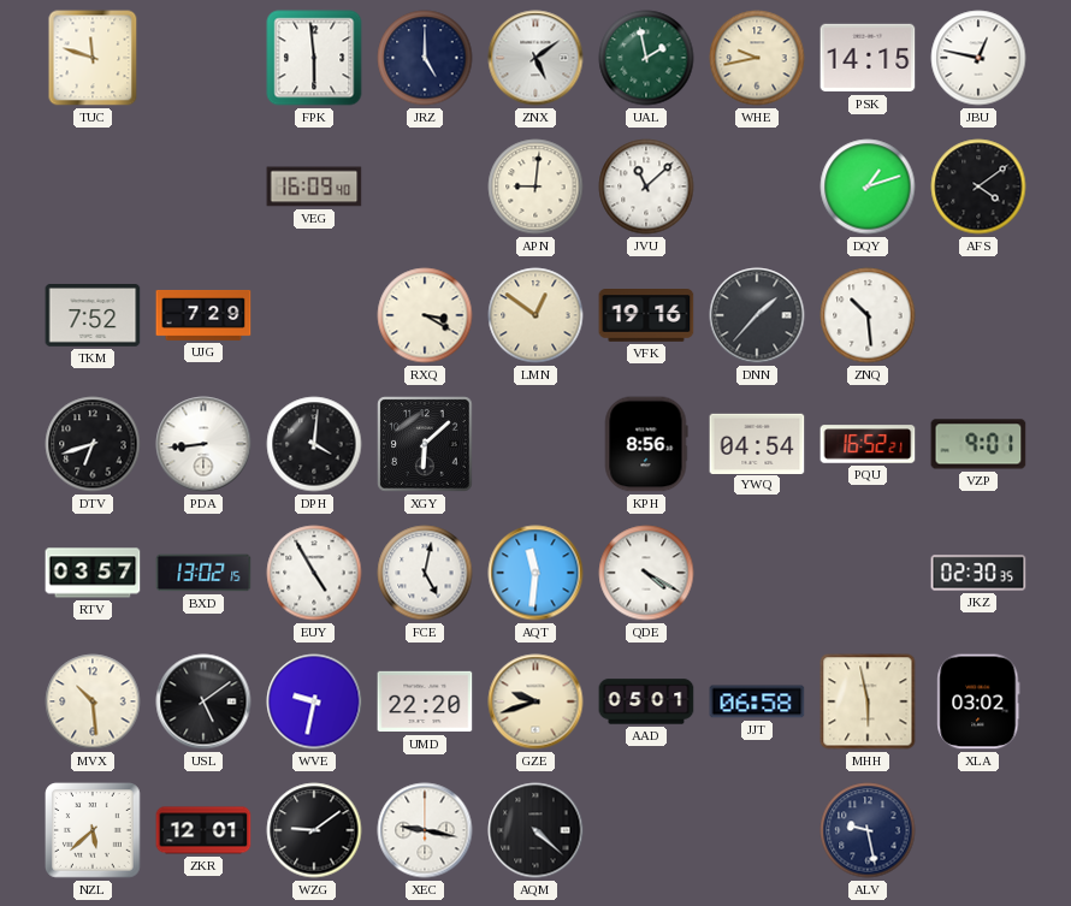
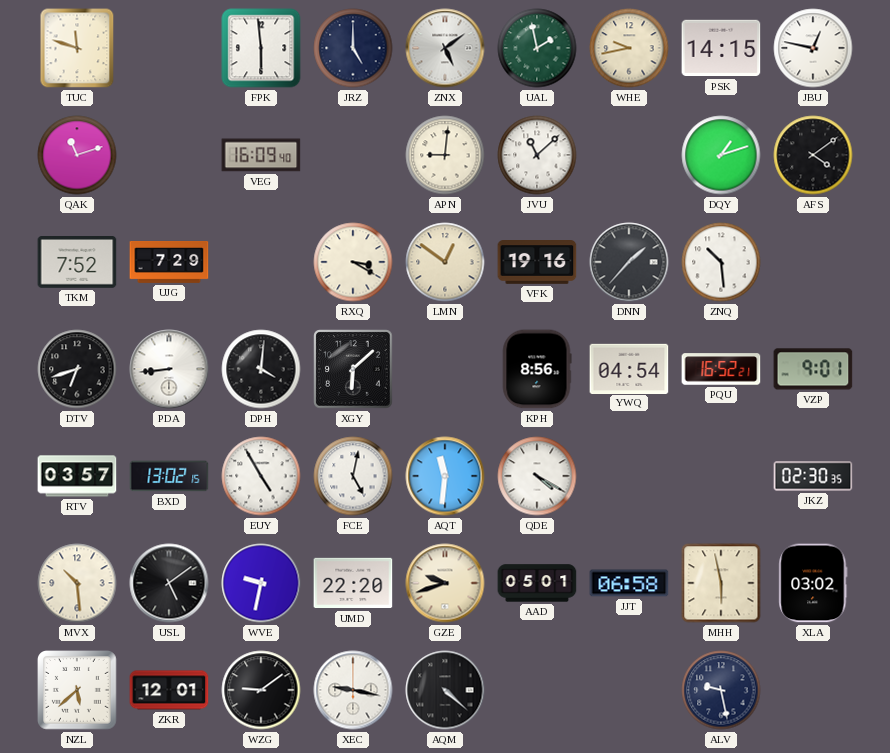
QAK: none -> 11:12 (77, 155)
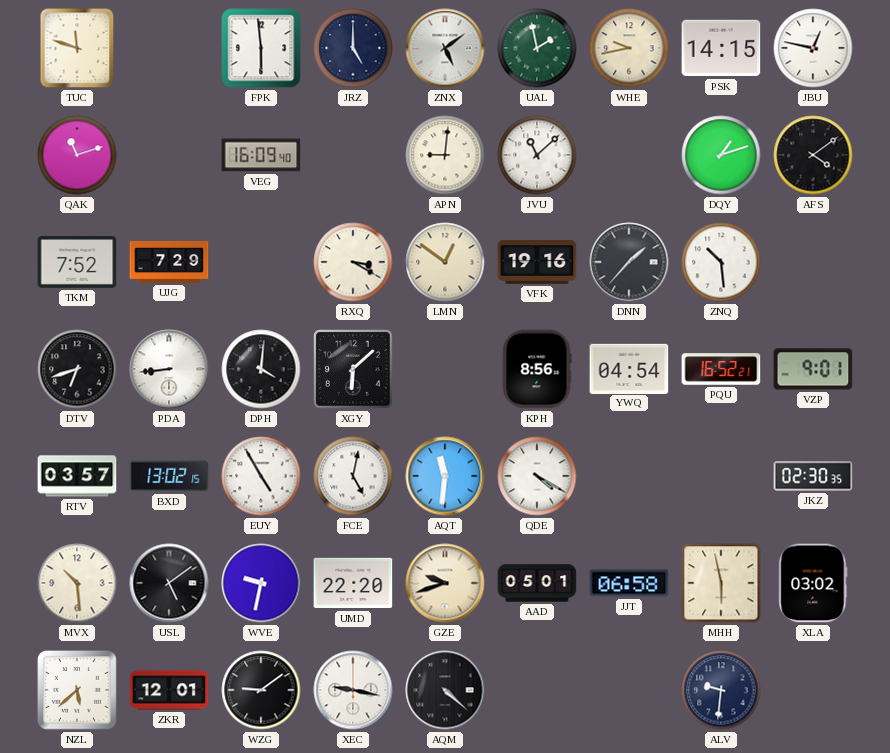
ALV: 9:28 -> 9:31 (721, 690)
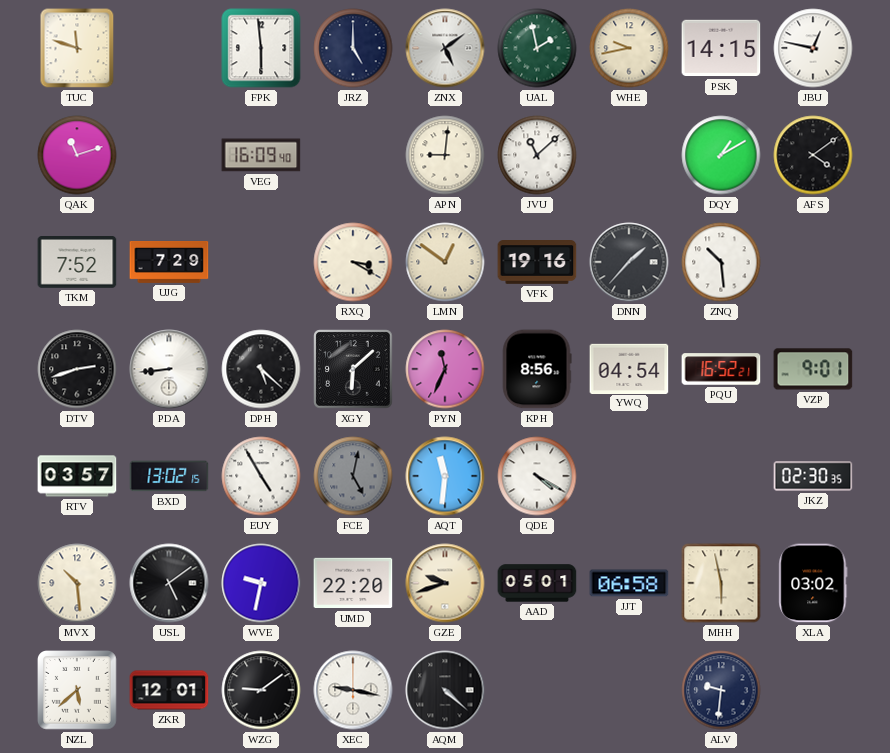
DQY: 1:12 -> 1:10 (721, 155)
DTV: 6:42 -> 2:42 (77, 369)
DPH: 4:01 -> 5:22 (261, 369)
PYN: none -> 11:34 (445, 369)
FCE dial: white -> grey (353, 476)
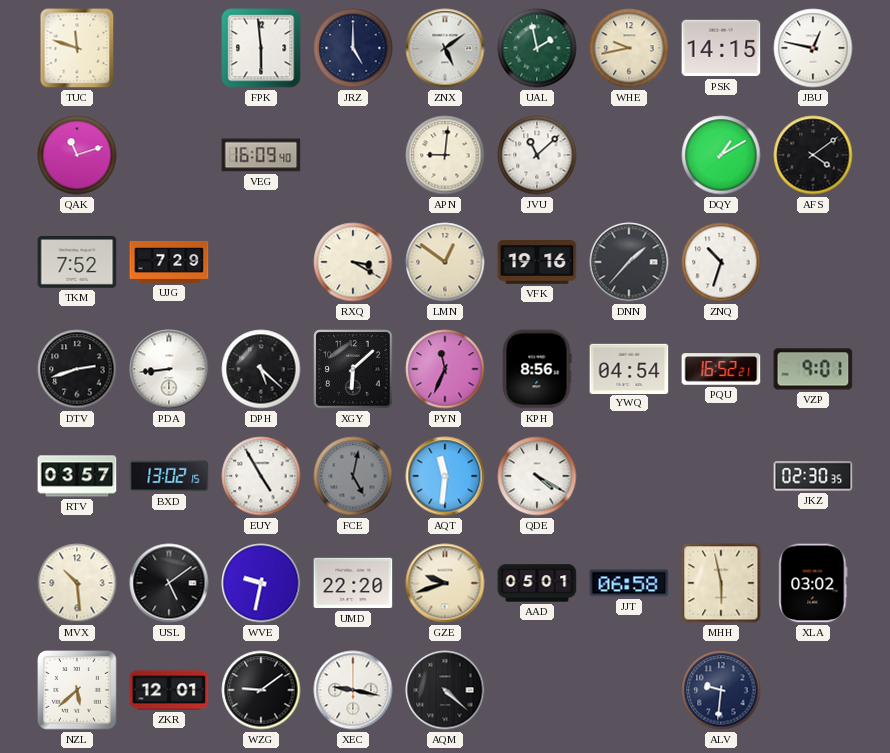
ZNQ: 10:29 -> 10:33 (721, 262)
